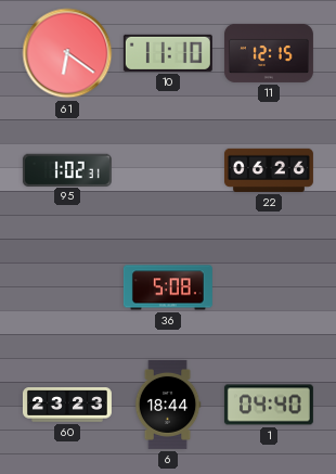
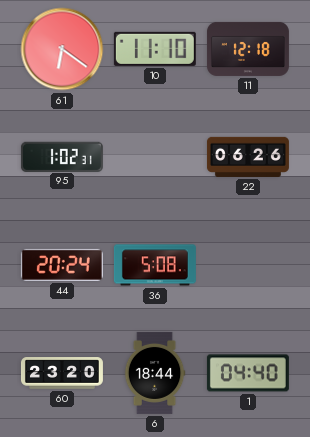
11: 12:15 -> 12:18 (248, 49)
44: none -> 20:24 (62, 265)
60: 23:23 -> 23:20 (62, 373)
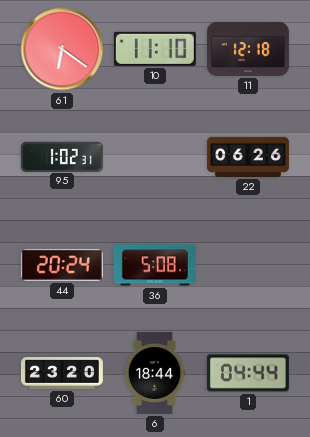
1: 04:40 -> 04:44 (248, 373)
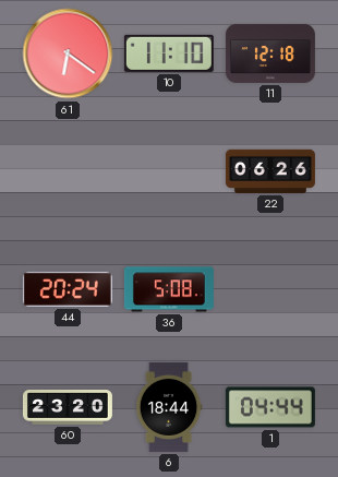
95: 1:02 -> none (62, 156)
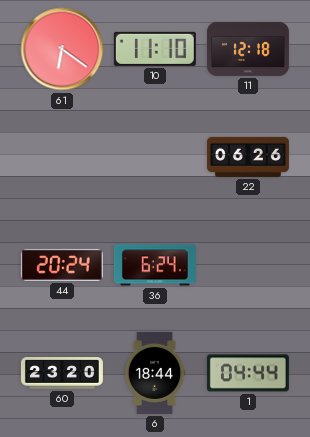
36: 5:08 -> 6:24 (155, 265)
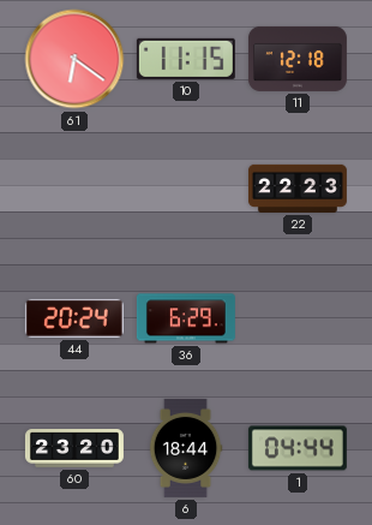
10: 11:10 -> 11:15 (186, 59)
22: 06:26 -> 22:23 (298, 189)
36: 6:24 -> 6:29 (186, 318)
